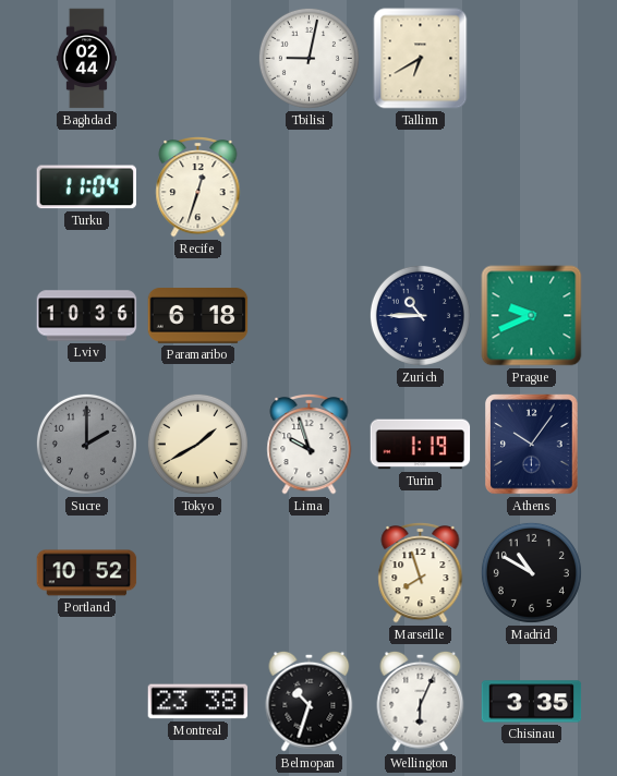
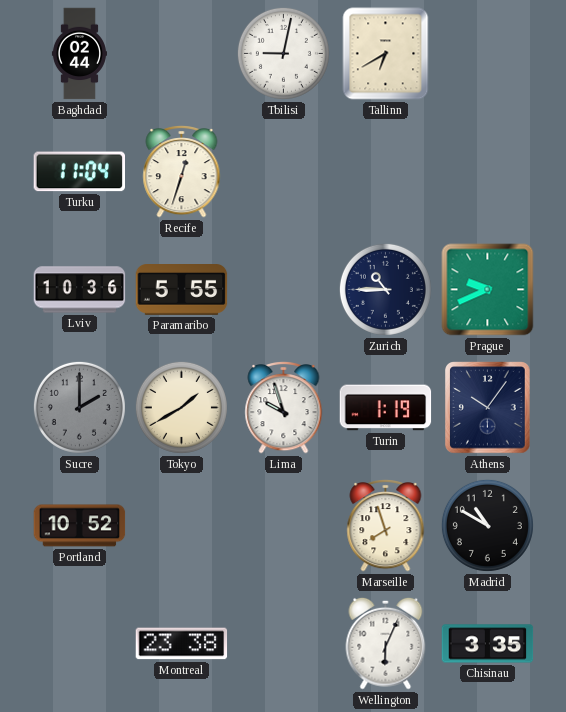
Paramaribo: 6:18 -> 5:55 (182, 290)
Belmopan: 10:33 -> none (310, 701)
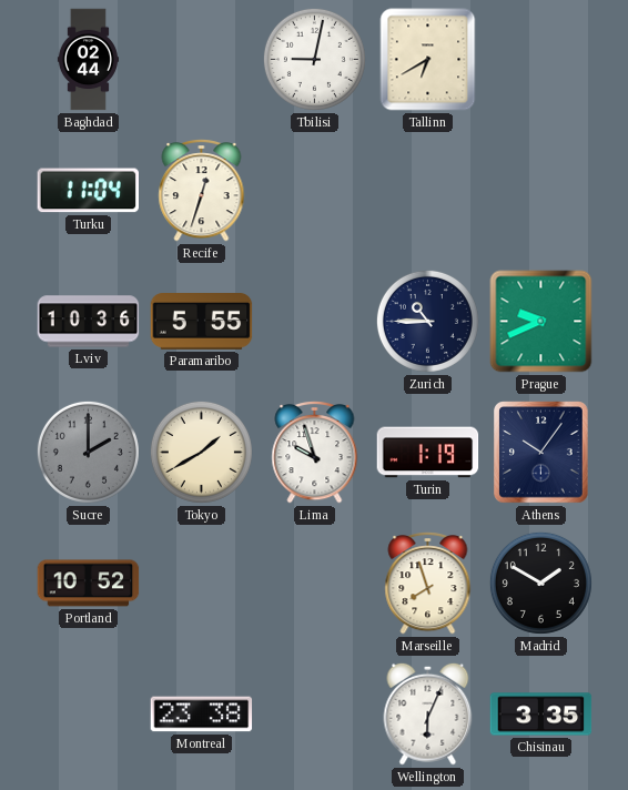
Madrid: 10:50 -> 1:50 (540, 583)
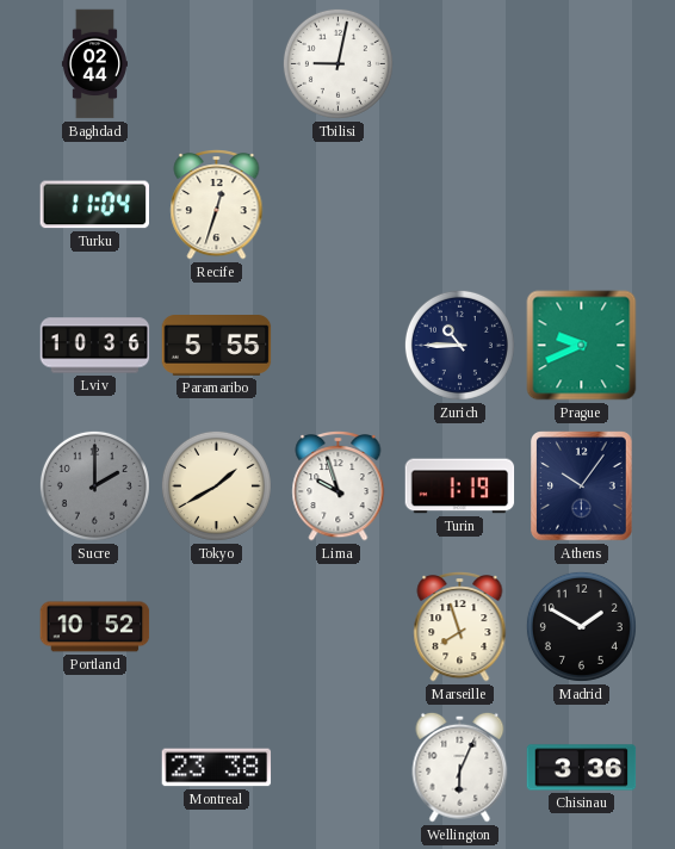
Tallinn: 6:40 -> none (428, 60)
Chisinau: 3:35 -> 3:36 (582, 768)
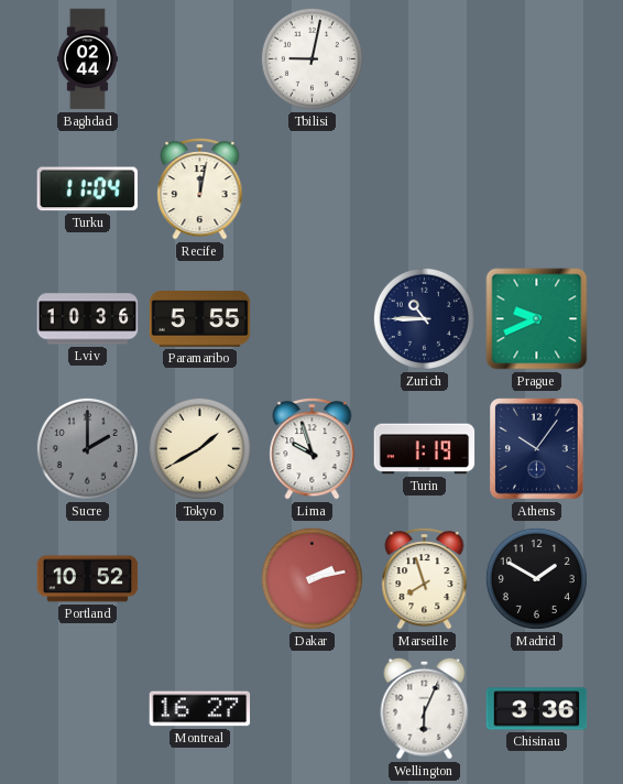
Recife: 12:33 -> 12:02 (200, 189)
Dakar: none -> 2:13 (311, 578)
Montreal: 23:38 -> 16:27 (200, 709)
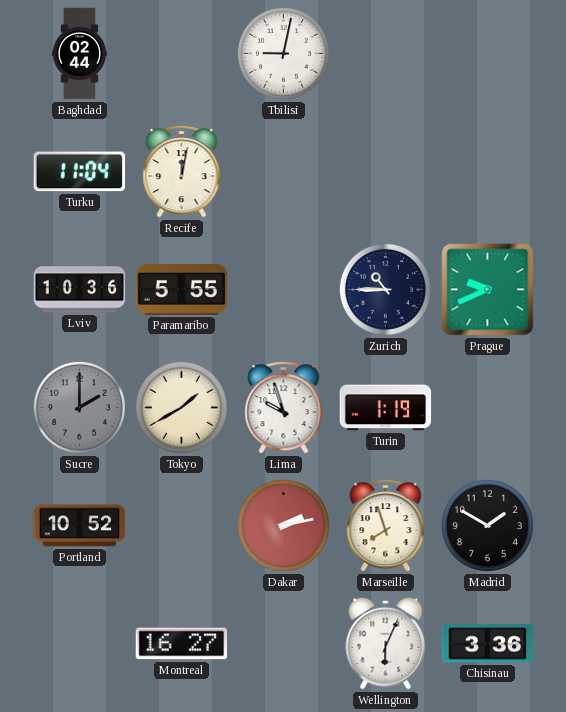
Athens: 10:06 -> none (537, 449)
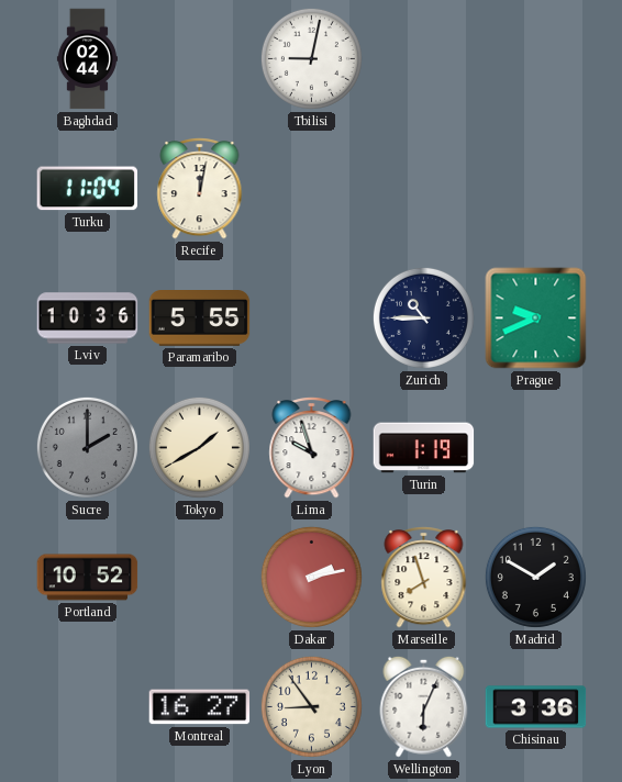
Lyon: none -> 8:54 (311, 706)
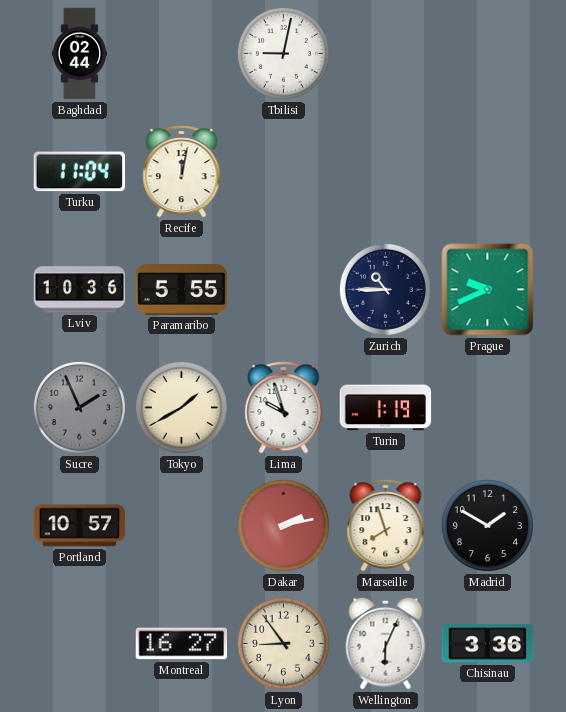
Sucre: 2:00 -> 1:56 (79, 407)
Portland: 10:52 -> 10:57 (80, 526)
